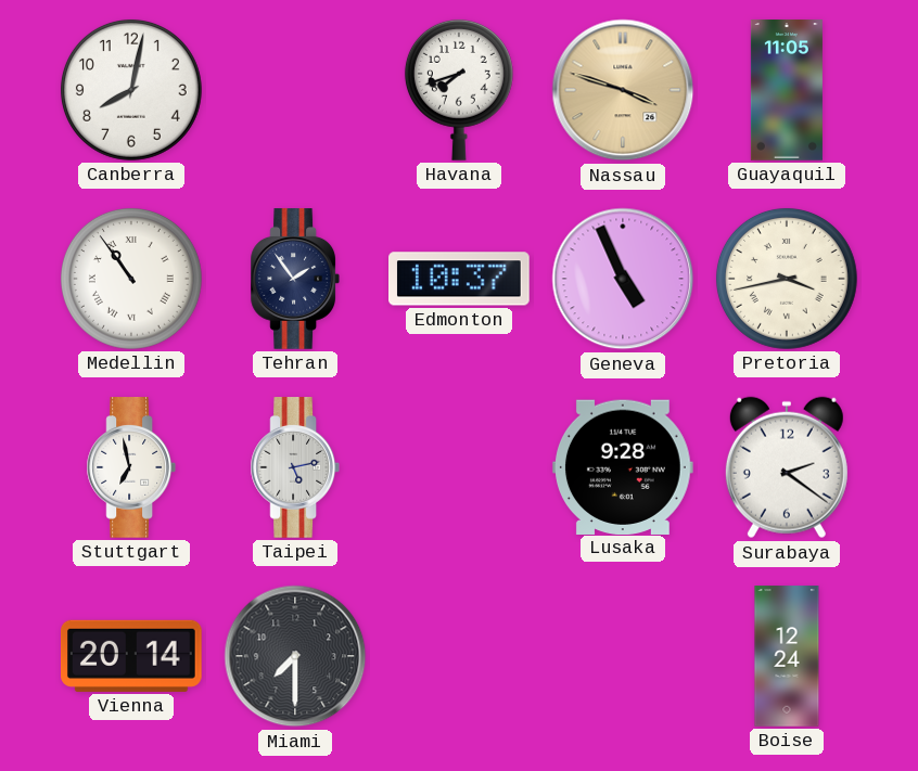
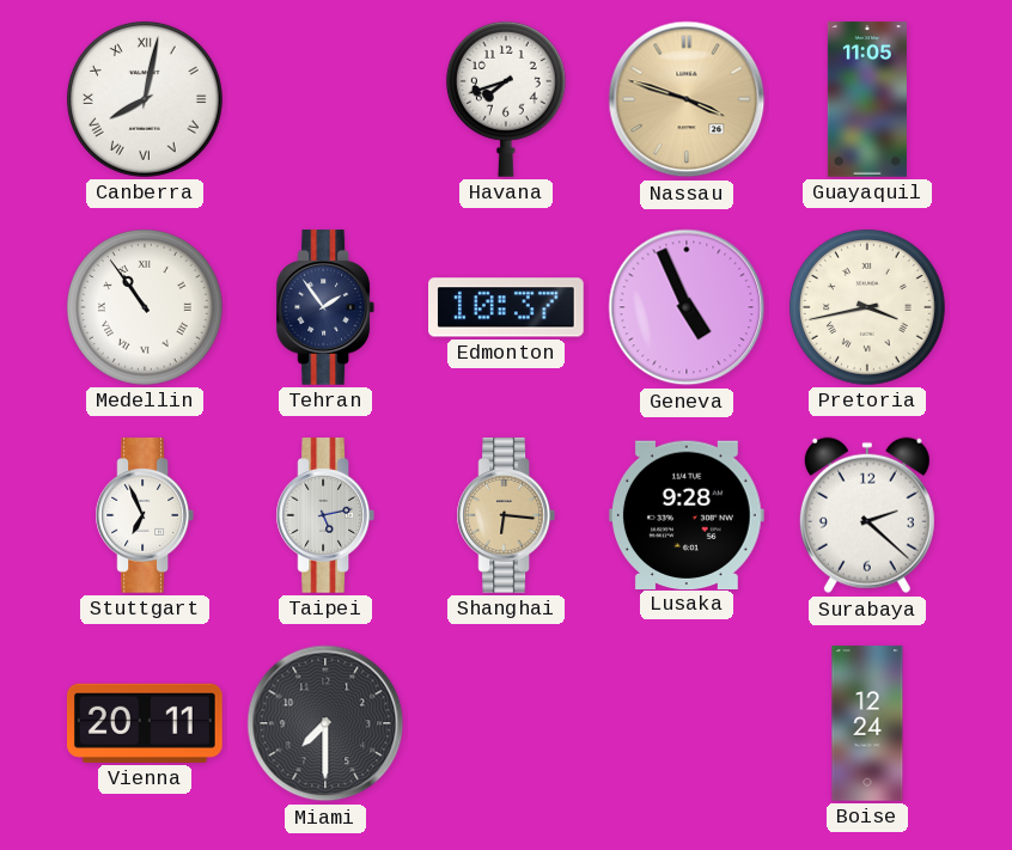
Canberra numerals: Arabic -> Roman (145, 99)
Stuttgart: 6:58 -> 6:56 (144, 515)
Shanghai: none -> 6:16 (505, 515)
Surabaya: 2:21 -> 2:22 (867, 515)
Vienna: 20:14 -> 20:11 (146, 723)
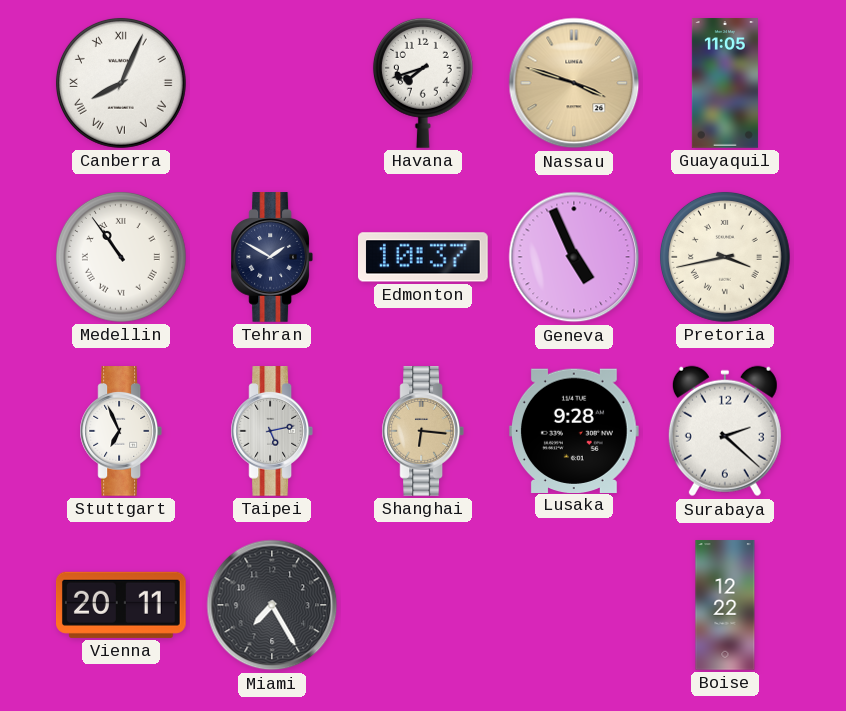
Canberra: 8:02 -> 8:04 (121, 83)
Tehran: 1:54 -> 1:50 (271, 257)
Miami: 7:30 -> 7:25 (272, 605)
Boise: 12:24 -> 12:22 (725, 605)
